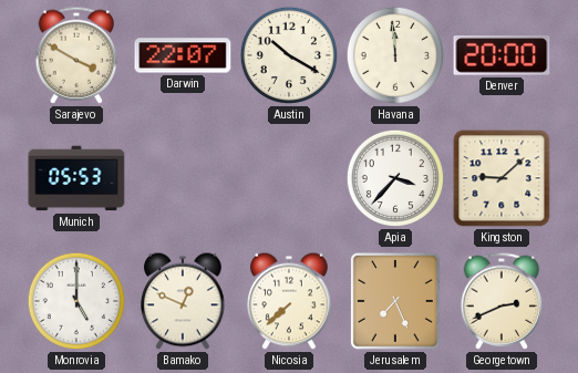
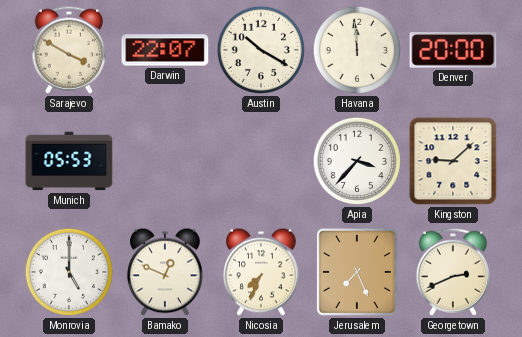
Nicosia: 7:38 -> 7:34 (261, 272)
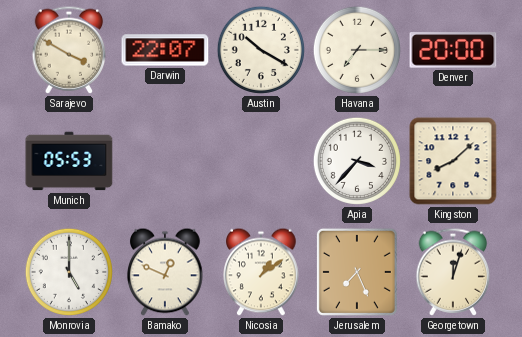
Havana: 11:59 -> 7:15 (357, 50)
Kingston: 9:08 -> 8:08 (453, 161)
Nicosia: 7:34 -> 1:09 (261, 272)
Georgetown: 2:41 -> 12:03 (453, 272)
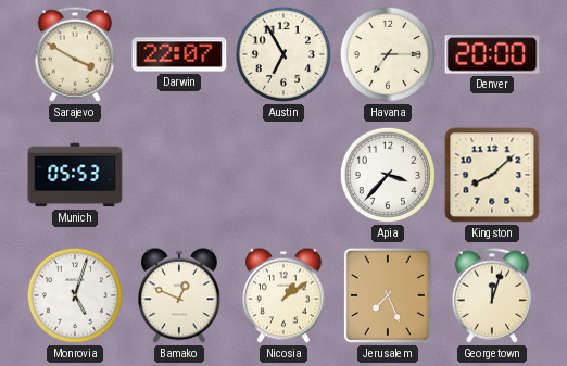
Austin: 10:20 -> 6:55 (283, 54)
Monrovia: 5:00 -> 5:03 (75, 295)
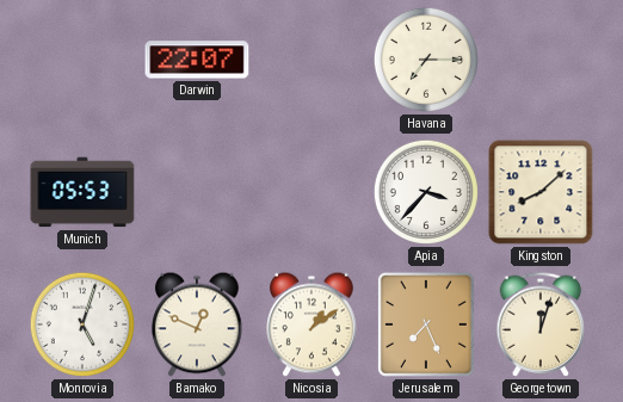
Sarajevo: 3:50 -> none (75, 54)
Austin: 6:55 -> none (283, 54)
Denver: 20:00 -> none (492, 54)
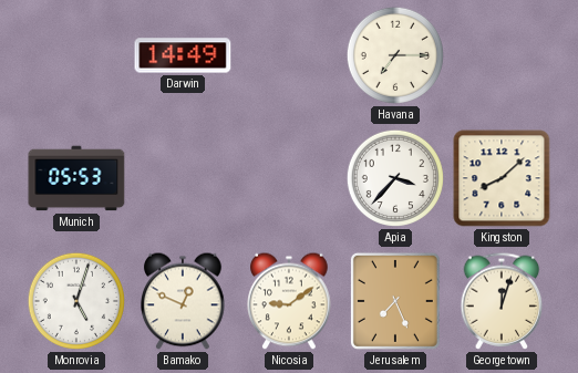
Darwin: 22:07 -> 14:49 (183, 55)
Nicosia: 1:09 -> 9:09 (289, 301)
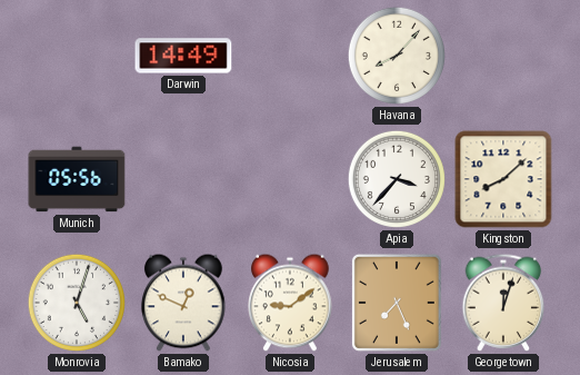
Havana: 7:15 -> 8:07 (397, 56)
Munich: 05:53 -> 05:56 (77, 179)
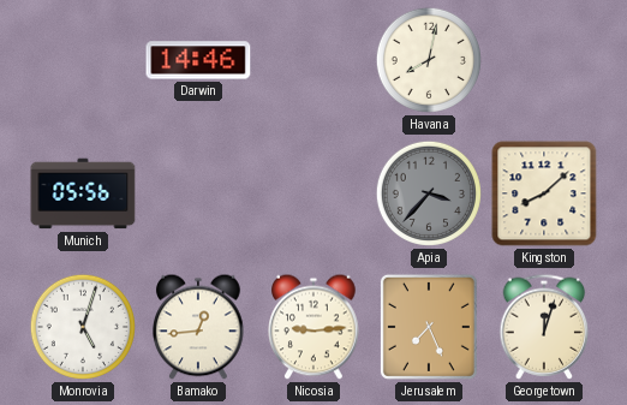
Darwin: 14:49 -> 14:46 (198, 60)
Havana: 8:07 -> 8:02 (429, 60)
Apia dial: white -> grey (429, 193)
Bamako: 12:49 -> 12:44 (198, 327)
Nicosia: 9:09 -> 9:14 (313, 327)
